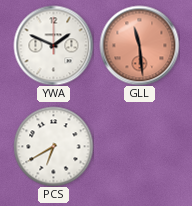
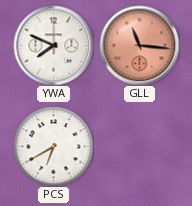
YWA: 1:49 -> 7:49 (53, 45)
GLL: 11:29 -> 11:16 (139, 45)
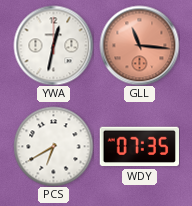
YWA: 7:49 -> 12:32 (53, 45)
WDY: none -> 07:35 (139, 147)
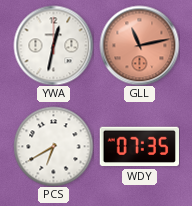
GLL: 11:16 -> 11:13 (139, 45)
